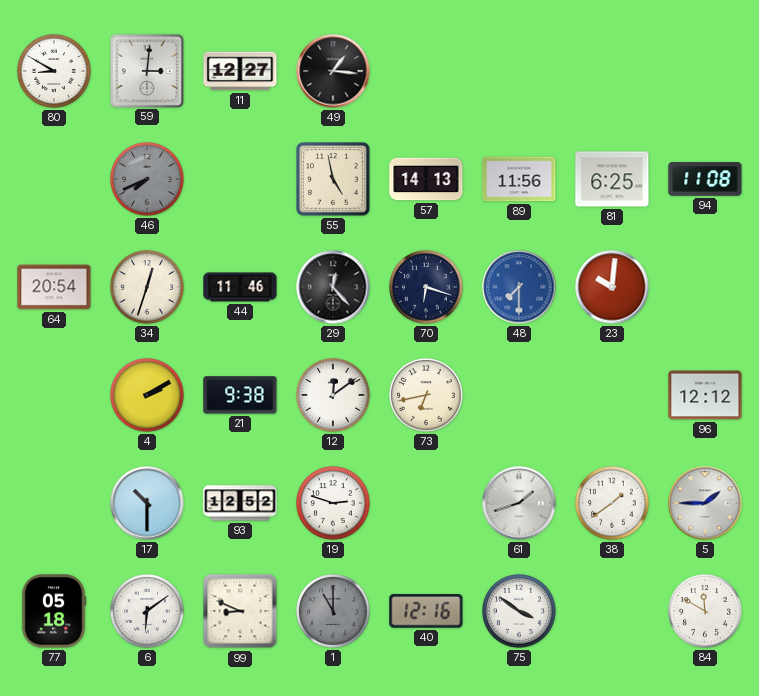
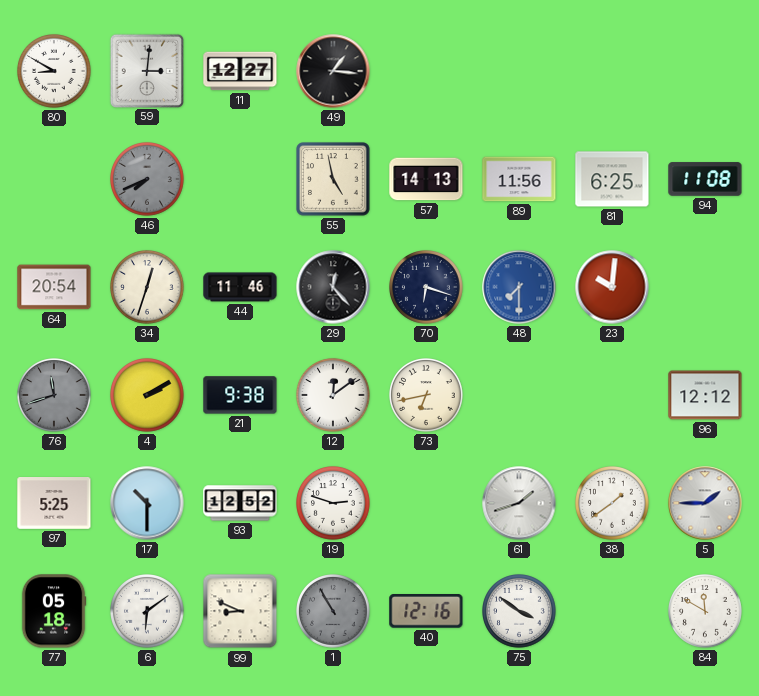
76: none -> 11:42 (55, 396)
97: none -> 5:25 (54, 504)
1: 11:00 -> 10:55 (334, 612)
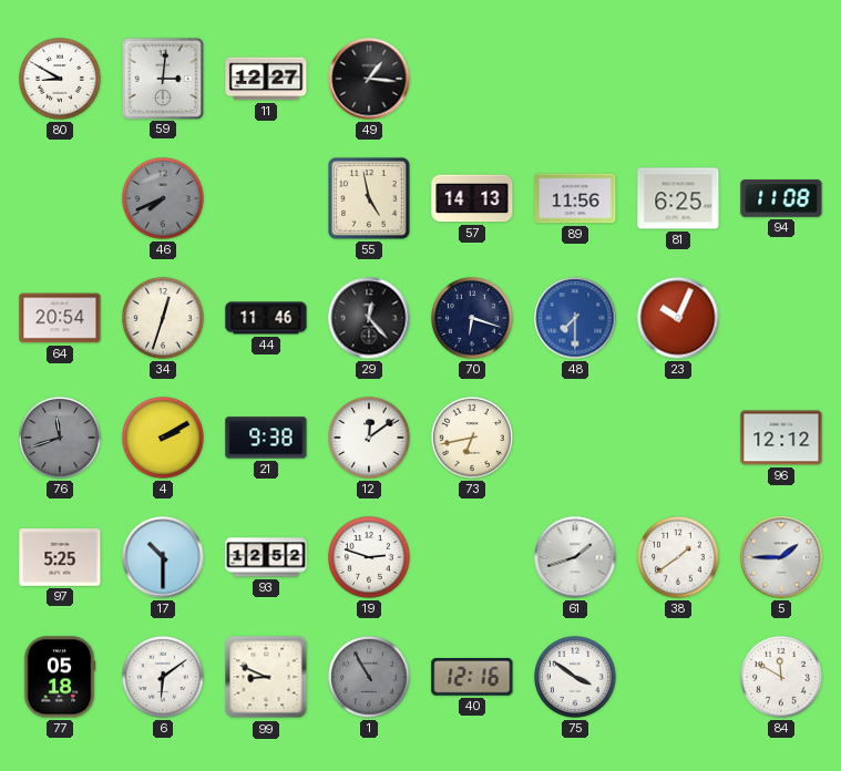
23: 10:01 -> 10:04 (678, 318)
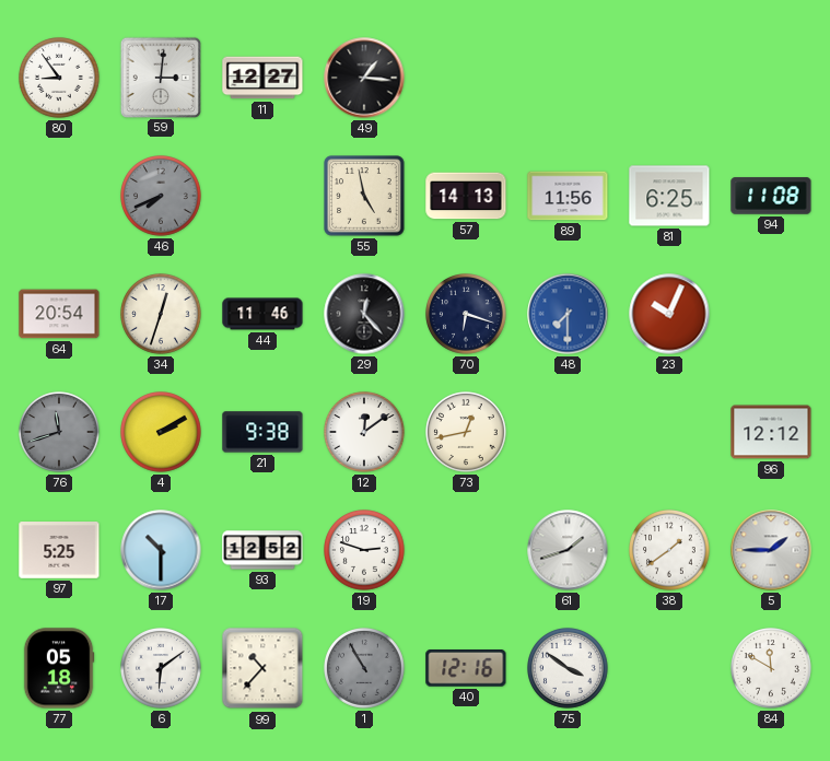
80: 8:50 -> 8:54 (60, 79)
73: 6:43 -> 12:43 (467, 433)
99: 8:49 -> 10:37 (262, 668)
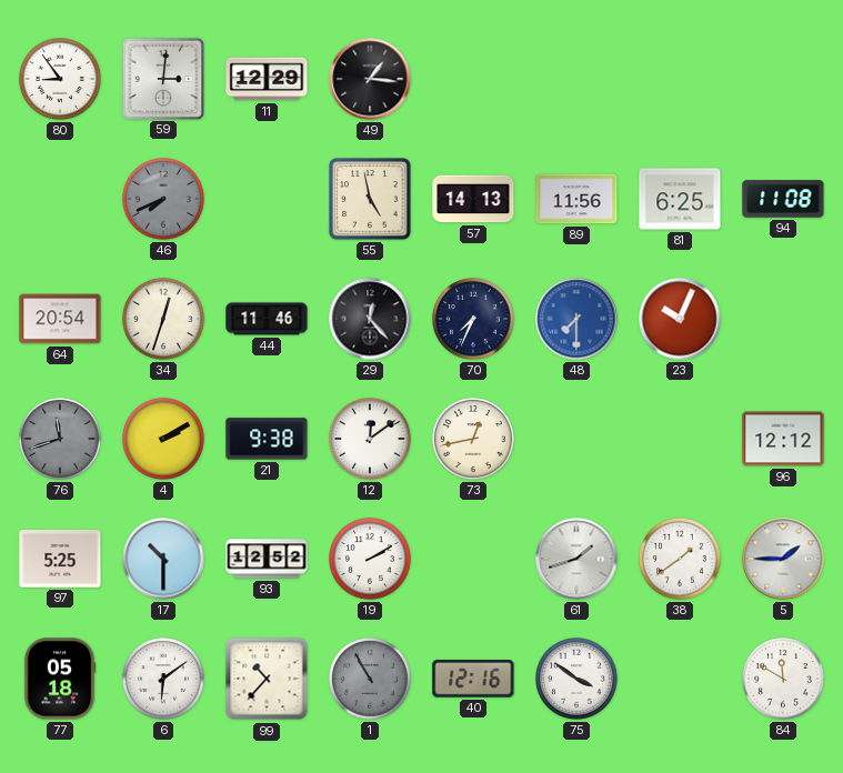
11: 12:27 -> 12:29 (267, 79)
70: 6:18 -> 7:34 (474, 320)
19: 2:48 -> 2:10 (371, 560)
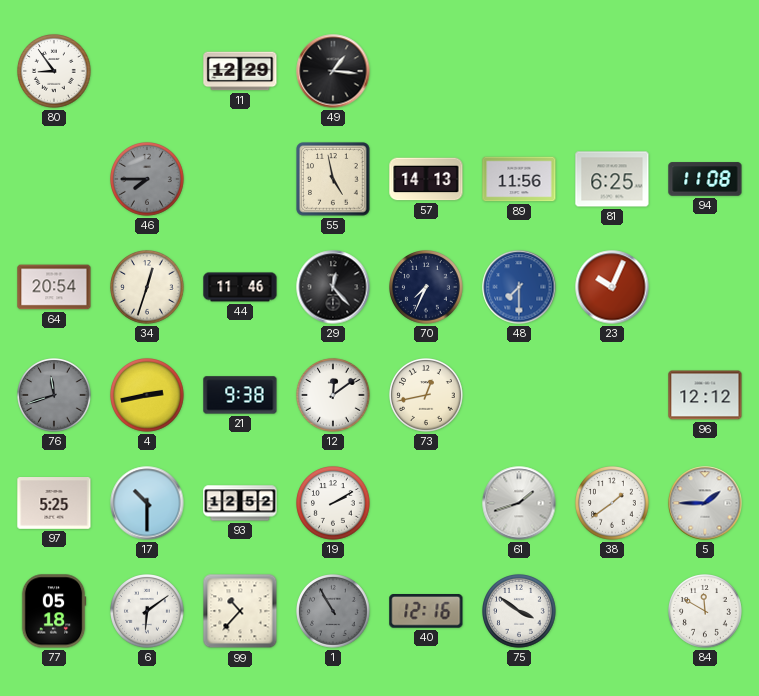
59: 3:01 -> none (162, 78)
46: 7:41 -> 7:45 (148, 180)
4: 2:10 -> 2:43 (148, 396)
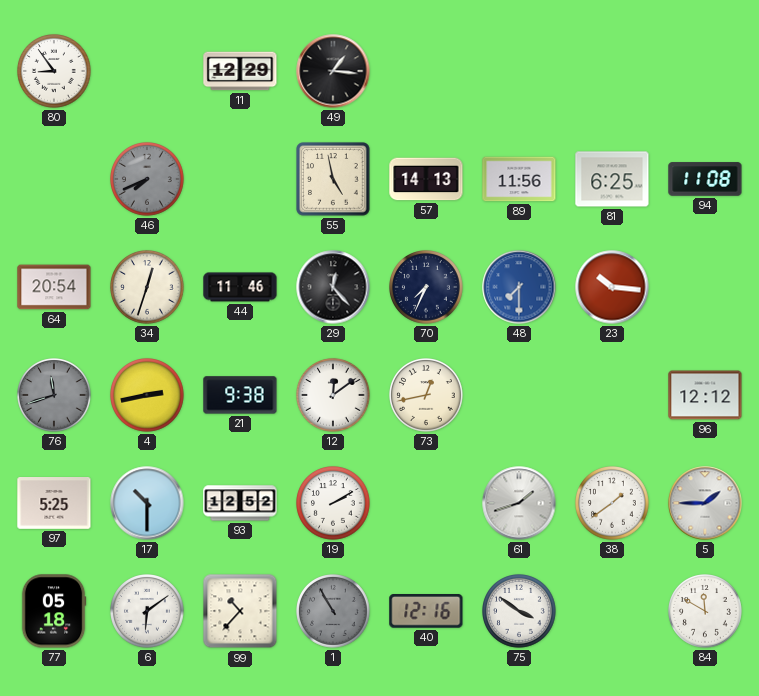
46: 7:45 -> 7:41 (148, 180)
23: 10:04 -> 10:16 (612, 287)
